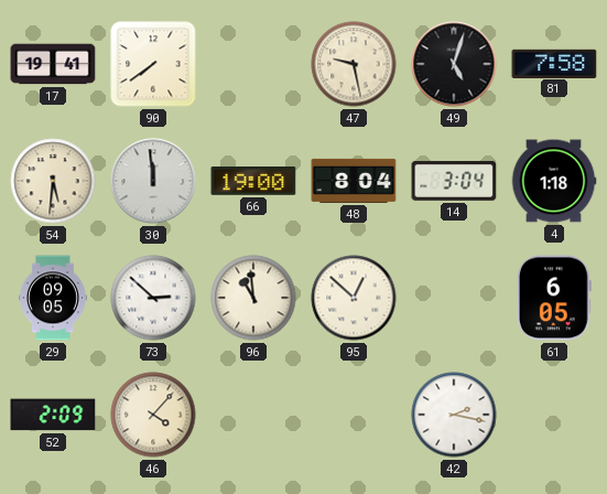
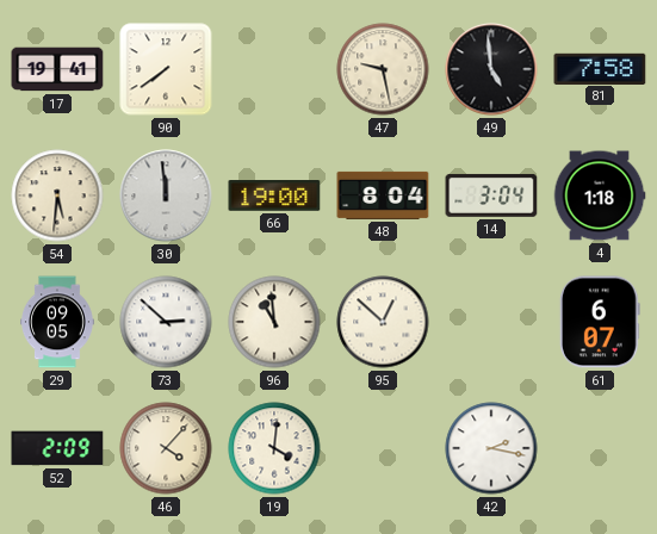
49: 5:03 -> 4:59 (491, 69)
61: 6:05 -> 6:07 (600, 322)
19: none -> 4:01 (274, 448)
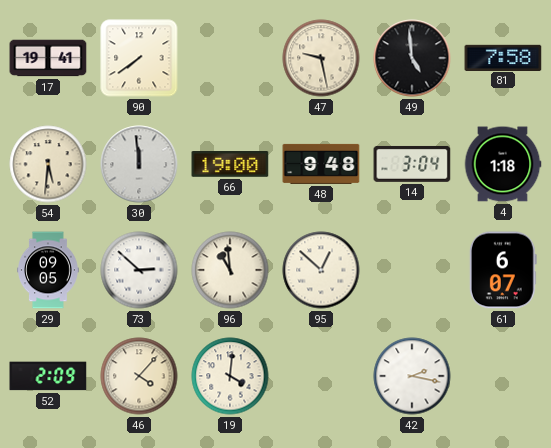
48: 8:04 -> 9:48 (321, 164)
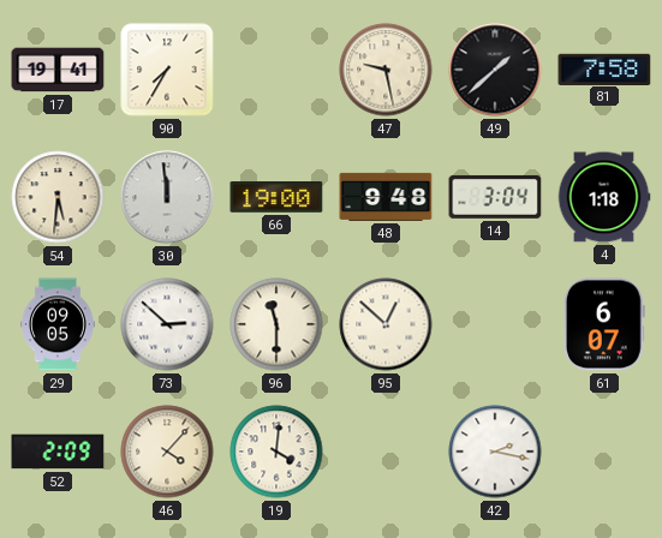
90: 7:39 -> 7:35 (167, 70)
49: 4:59 -> 1:38 (495, 70)
96: 10:59 -> 11:30 (276, 324)
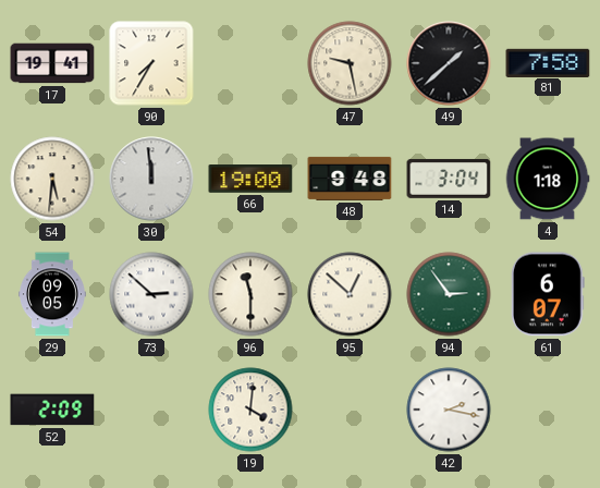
94: none -> 2:54 (449, 294)
46: 4:07 -> none (167, 452)
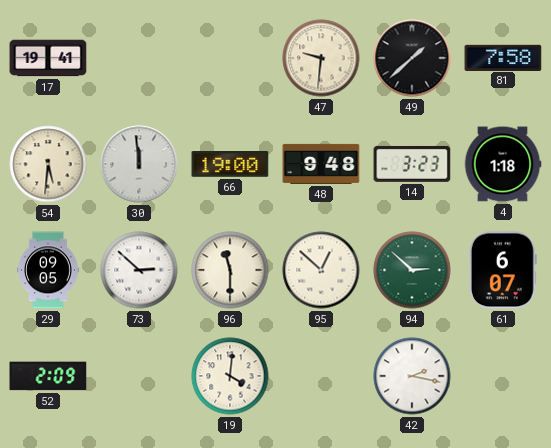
90: 7:35 -> none (151, 63)
47: 9:28 -> 9:31 (321, 58)
14: 3:04 -> 3:23 (412, 164)
94: 2:54 -> 2:52 (412, 270)
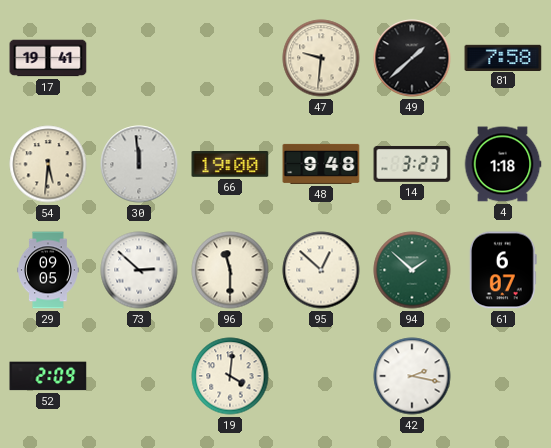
94: 2:52 -> 1:52 (412, 270)
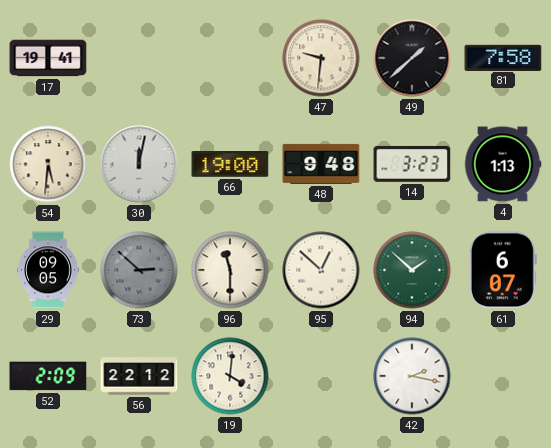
30: 11:59 -> 12:02 (139, 164)
4: 1:18 -> 1:13 (503, 164)
73 dial: white -> grey (139, 270)
56: none -> 22:12 (139, 376)
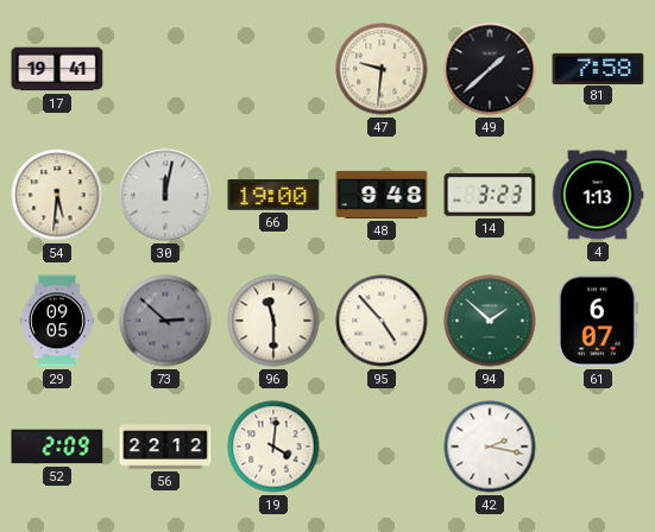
95: 12:52 -> 4:53 (382, 321)
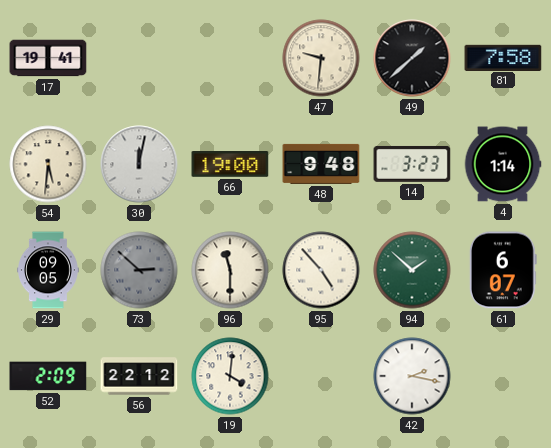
4: 1:13 -> 1:14 (503, 164)
